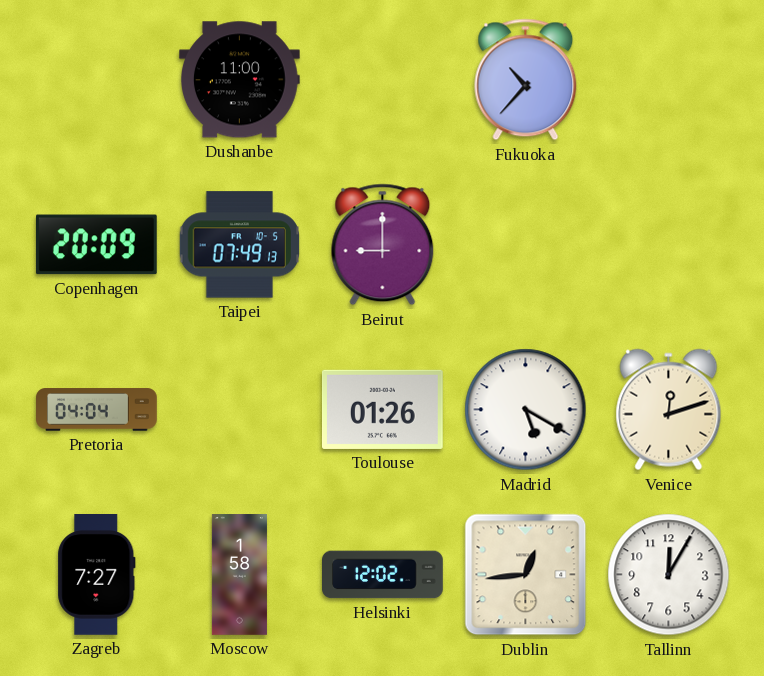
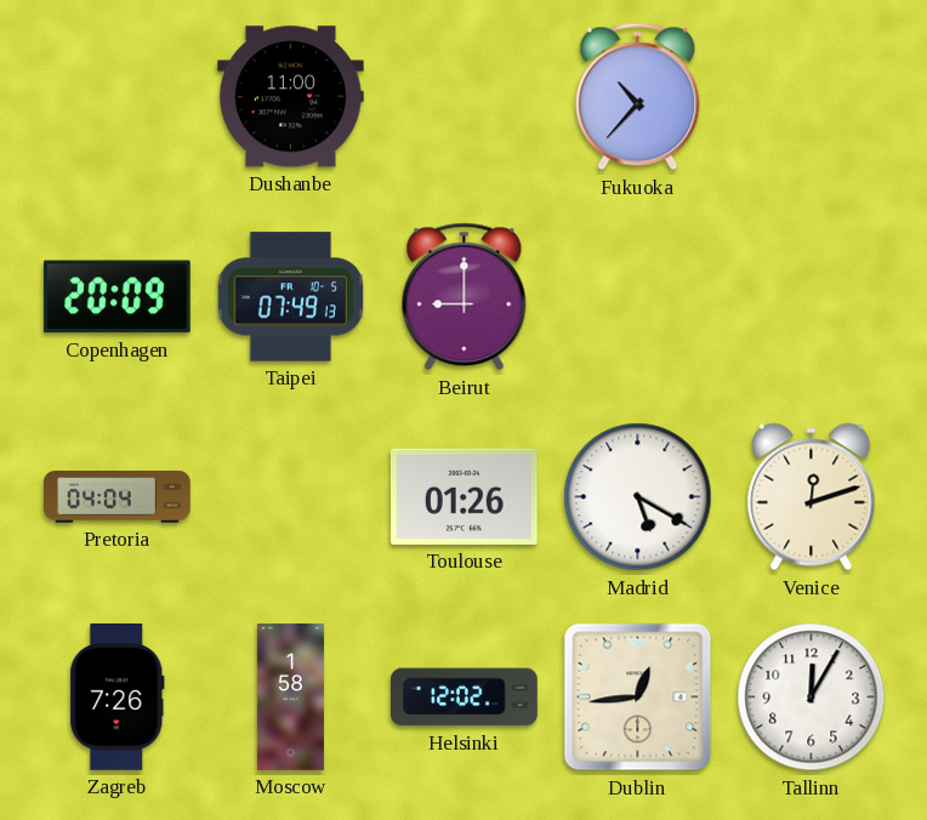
Zagreb: 7:27 -> 7:26 (118, 697)
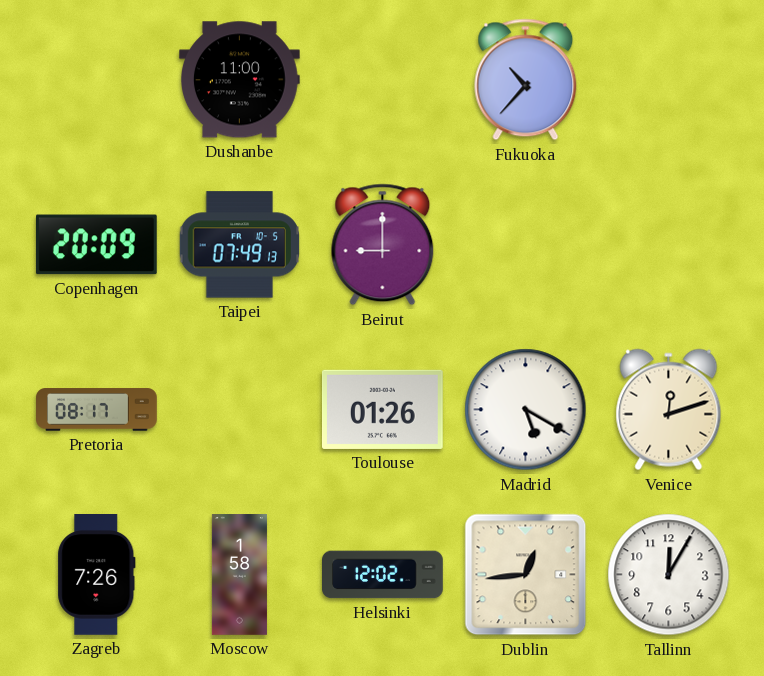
Pretoria: 04:04 -> 08:17 (97, 410)
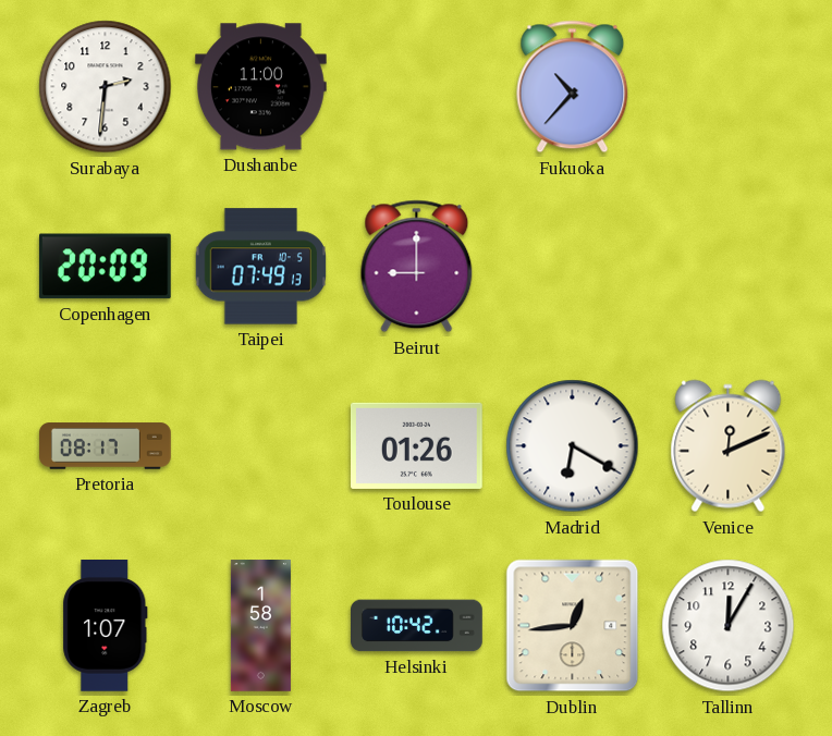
Surabaya: none -> 2:31 (106, 87)
Madrid: 5:20 -> 6:20 (573, 446)
Venice: 12:12 -> 12:11 (729, 446)
Zagreb: 7:26 -> 1:07 (106, 626)
Helsinki: 12:02 -> 10:42 (417, 626)
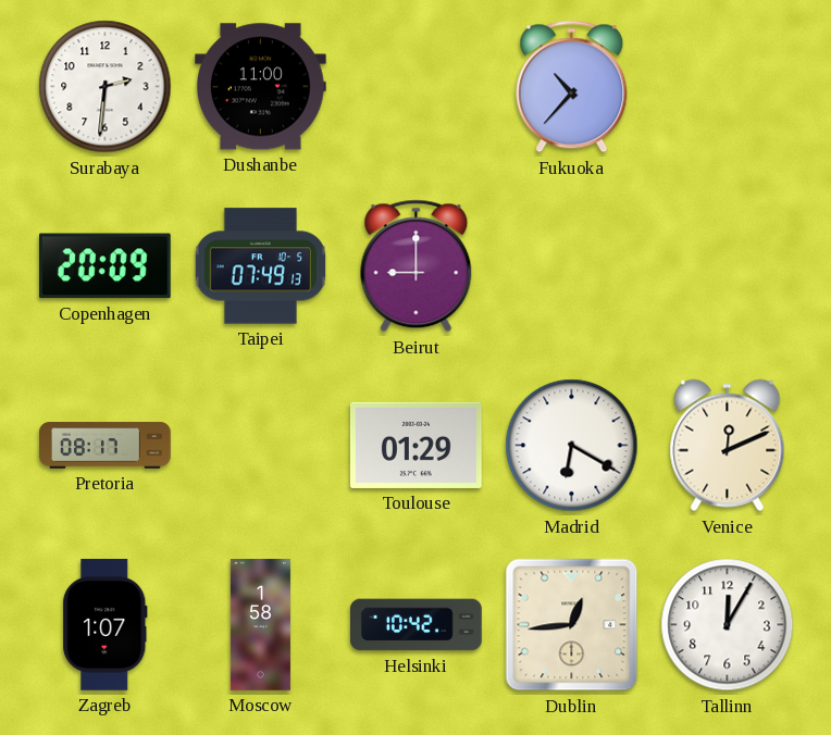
Toulouse: 01:26 -> 01:29 (415, 445)
